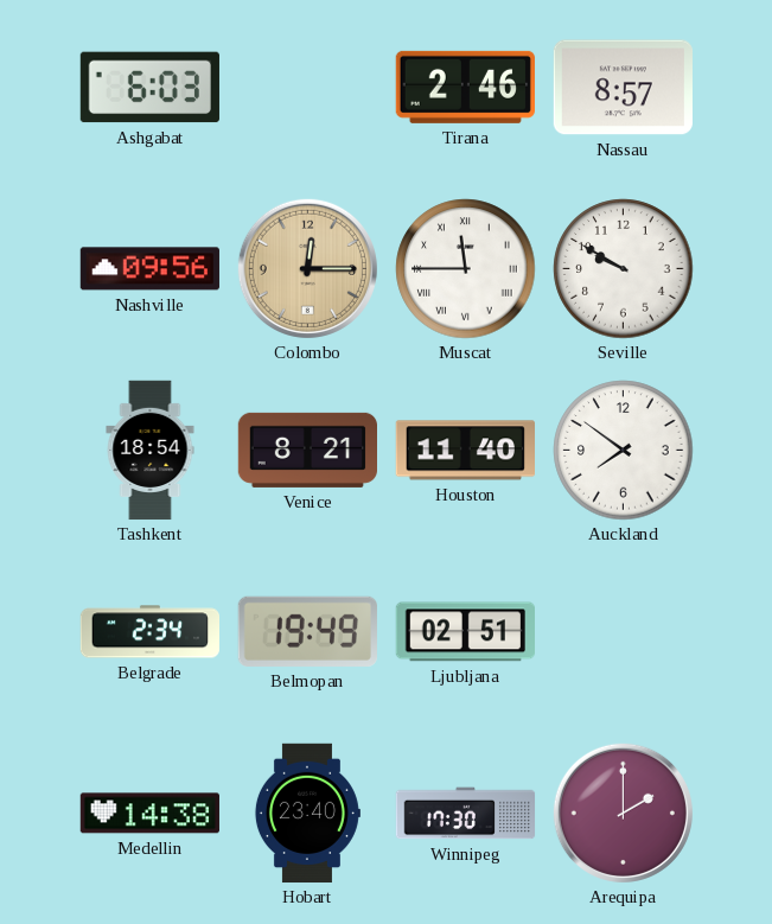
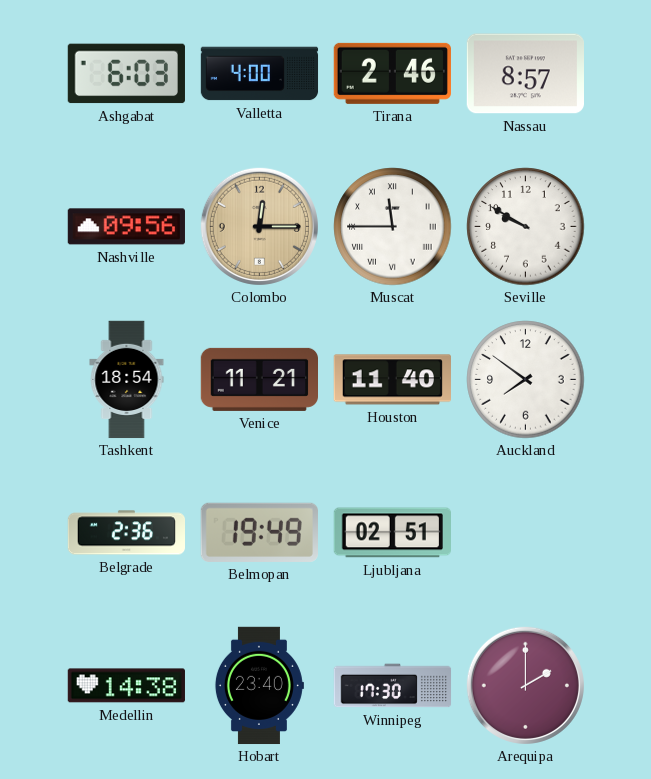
Valletta: none -> 4:00 (260, 74)
Venice: 8:21 -> 11:21 (259, 379)
Belgrade: 2:34 -> 2:36 (126, 533)
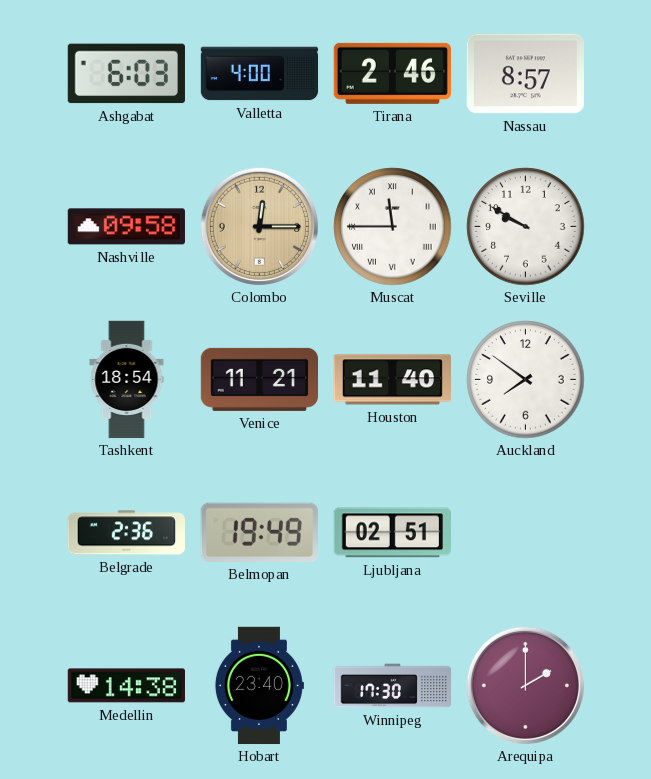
Nashville: 09:56 -> 09:58 (126, 227)
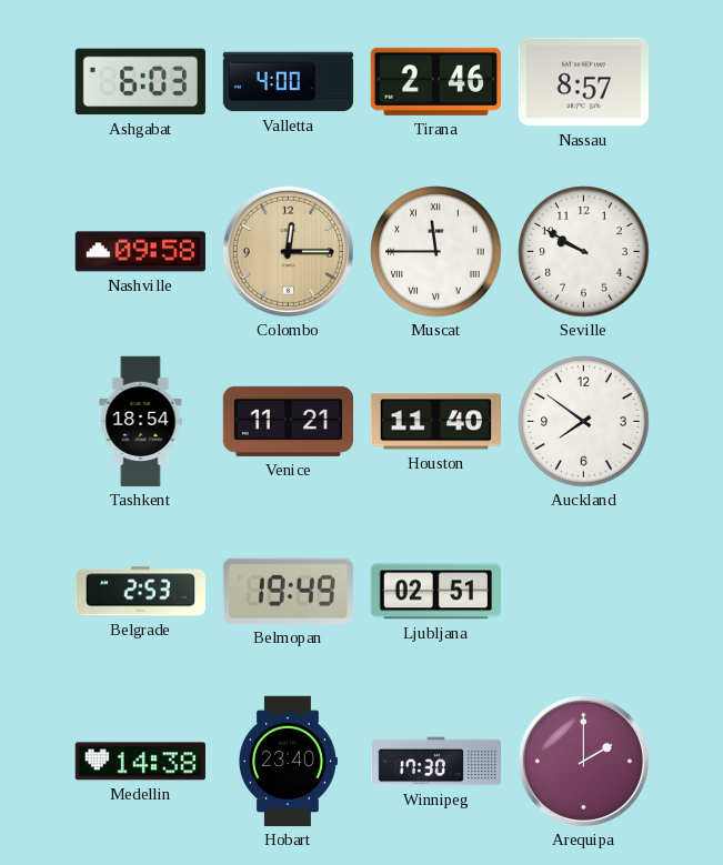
Belgrade: 2:36 -> 2:53 (140, 592)
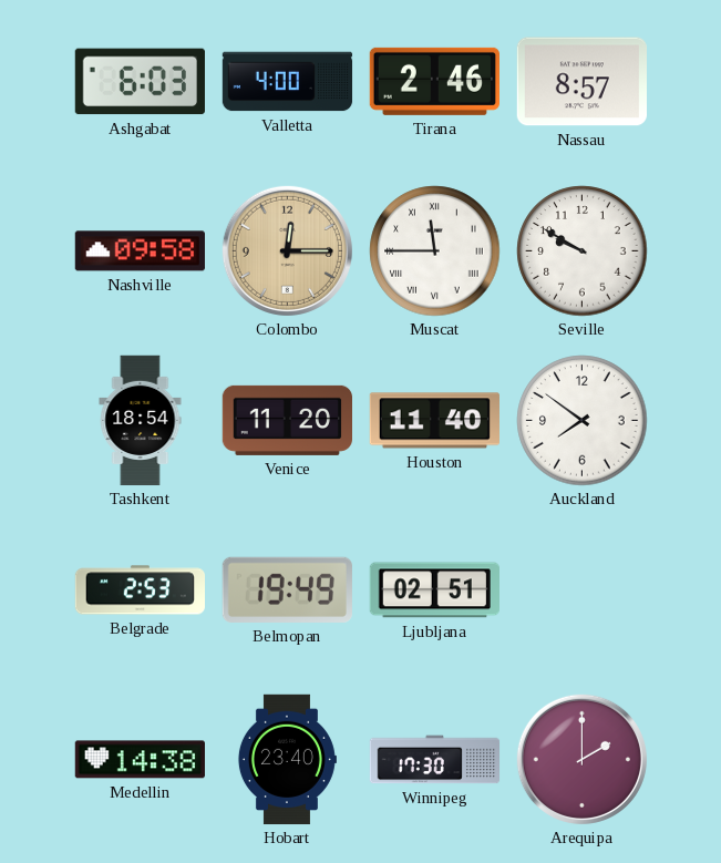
Venice: 11:21 -> 11:20 (287, 420)
